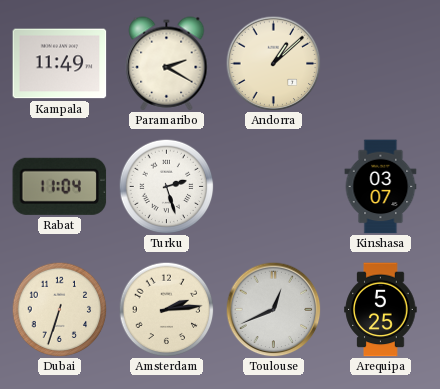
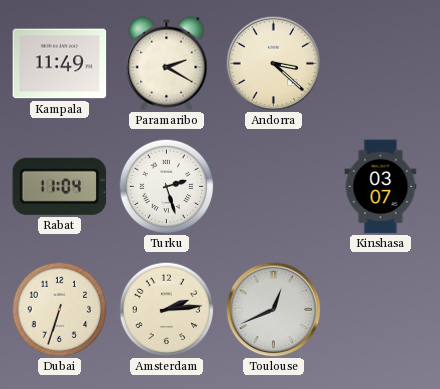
Andorra: 1:08 -> 3:22 (273, 63)
Arequipa: 5:25 -> none (381, 310)
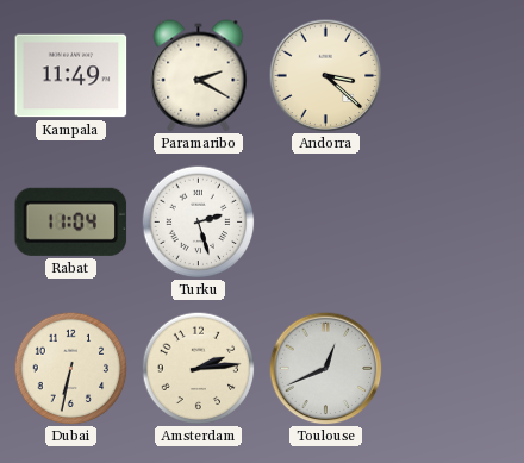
Kinshasa: 03:07 -> none (381, 187)
Dubai: 6:33 -> 6:32 (70, 368)
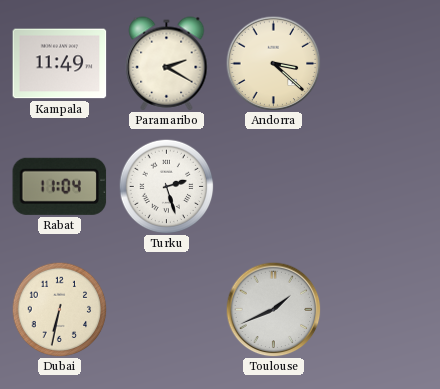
Amsterdam: 2:14 -> none (198, 368)
Toulouse: 12:41 -> 1:41 (273, 309)
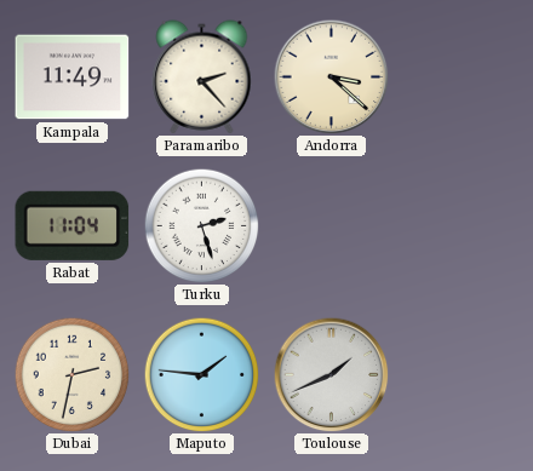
Paramaribo: 2:20 -> 2:23 (202, 77)
Dubai: 6:32 -> 2:32 (71, 374)
Maputo: none -> 1:46 (201, 374)
